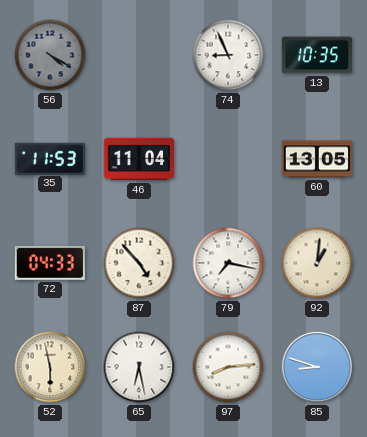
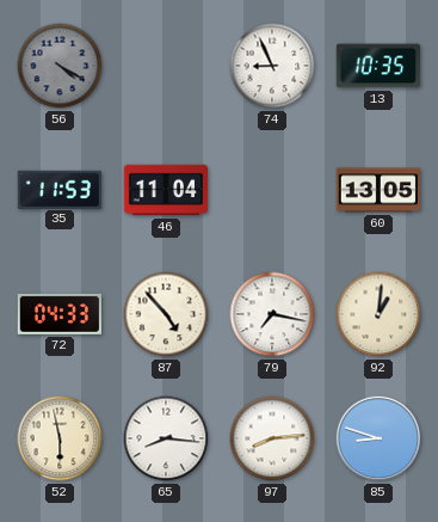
65: 6:28 -> 8:16 (166, 438)
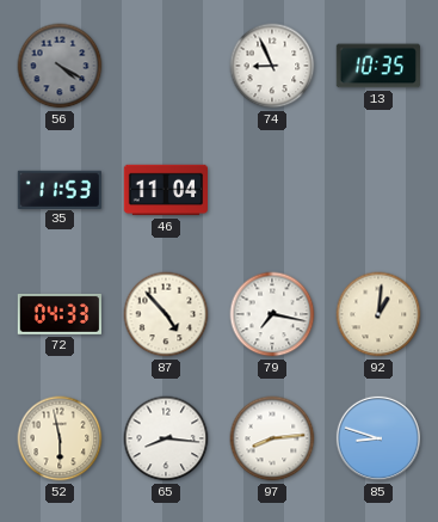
60: 13:05 -> none (377, 190)
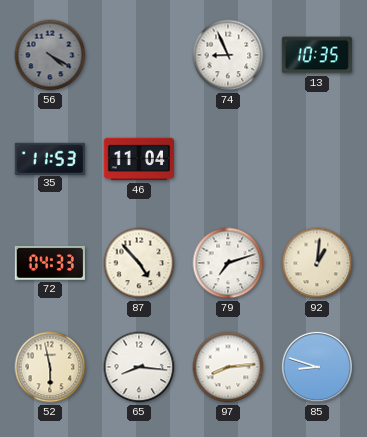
79: 7:17 -> 7:12 (228, 263)
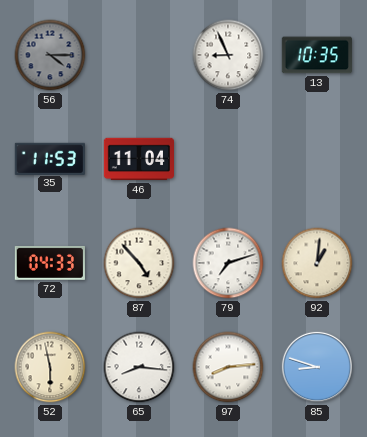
56: 4:20 -> 4:15 (50, 55)
